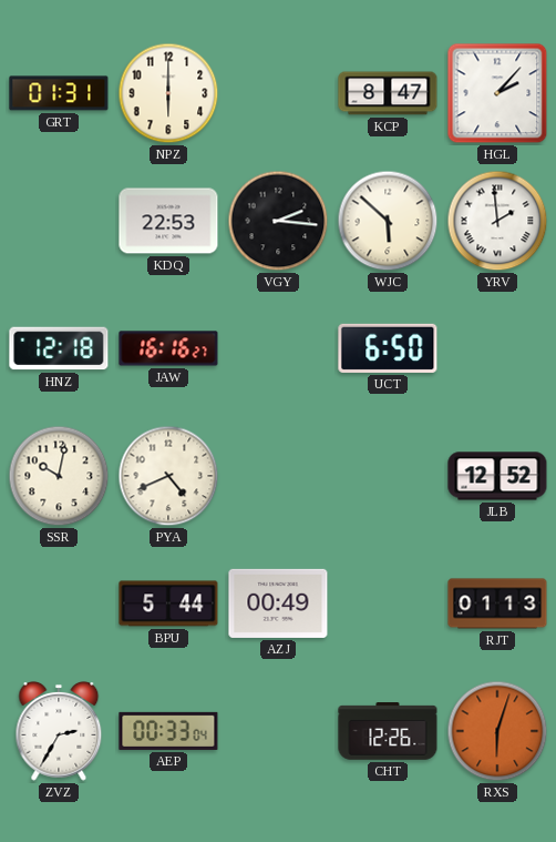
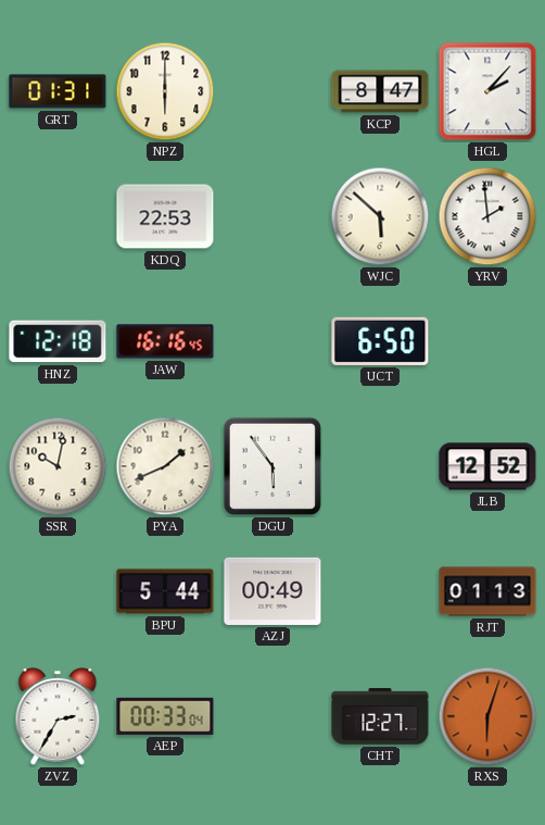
VGY: 2:16 -> none (278, 221)
JAW: 16:16:27 -> 16:16:45 (165, 341)
PYA: 4:41 -> 1:41 (165, 466)
DGU: none -> 5:54 (272, 466)
CHT: 12:26 -> 12:27 (380, 716)
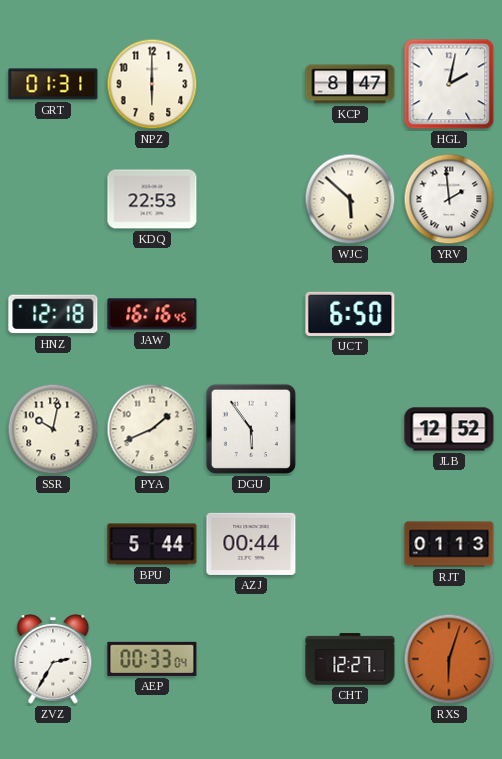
HGL: 2:07 -> 2:02 (449, 84)
AZJ: 00:49 -> 00:44 (251, 544)
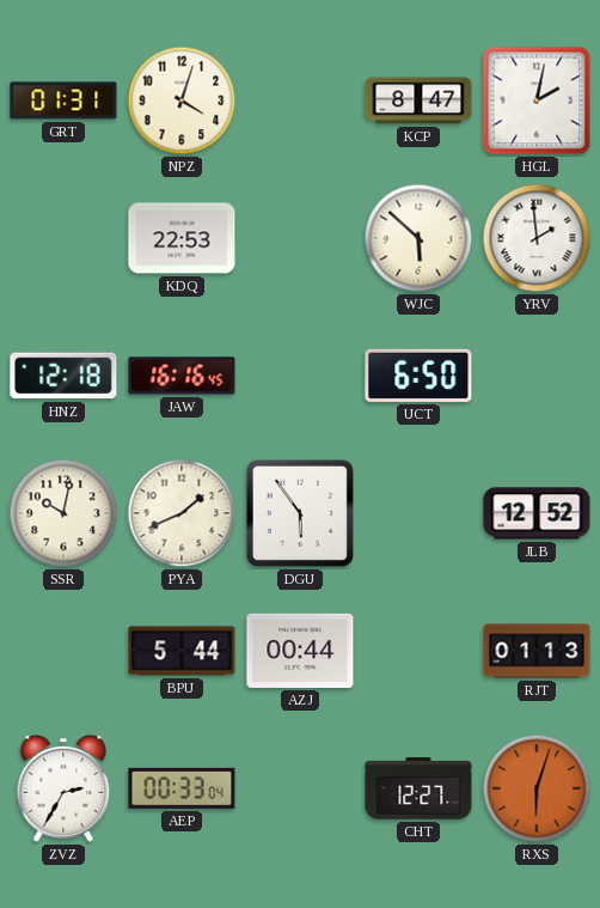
NPZ: 6:00 -> 4:03 (182, 100)
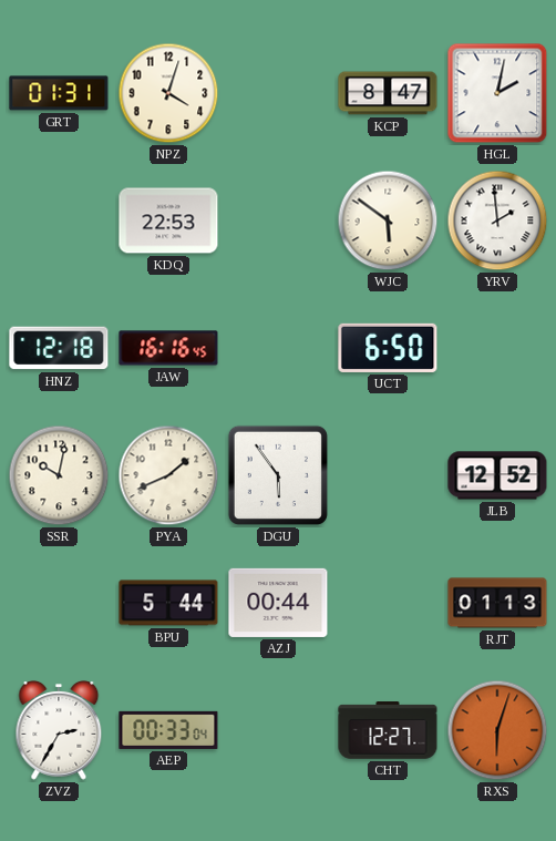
WJC: 5:52 -> 5:51 (388, 220)
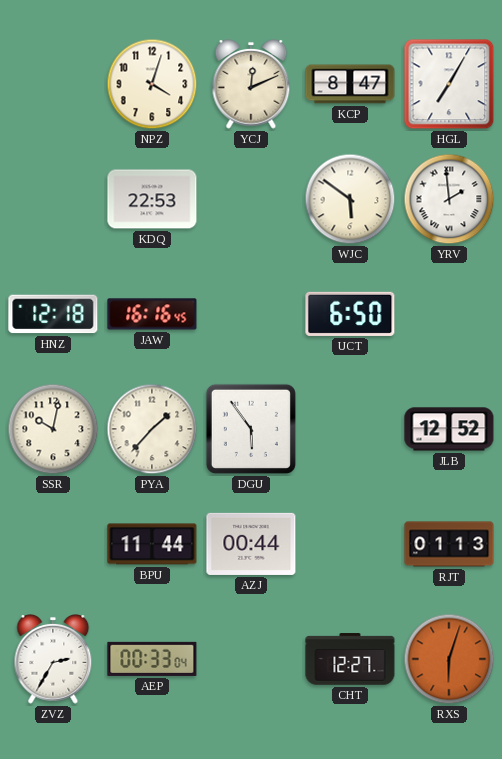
GRT: 01:31 -> none (59, 93)
YCJ: none -> 12:11 (251, 85)
HGL: 2:02 -> 7:05 (449, 84)
PYA: 1:41 -> 1:37 (152, 429)
BPU: 5:44 -> 11:44 (152, 544)
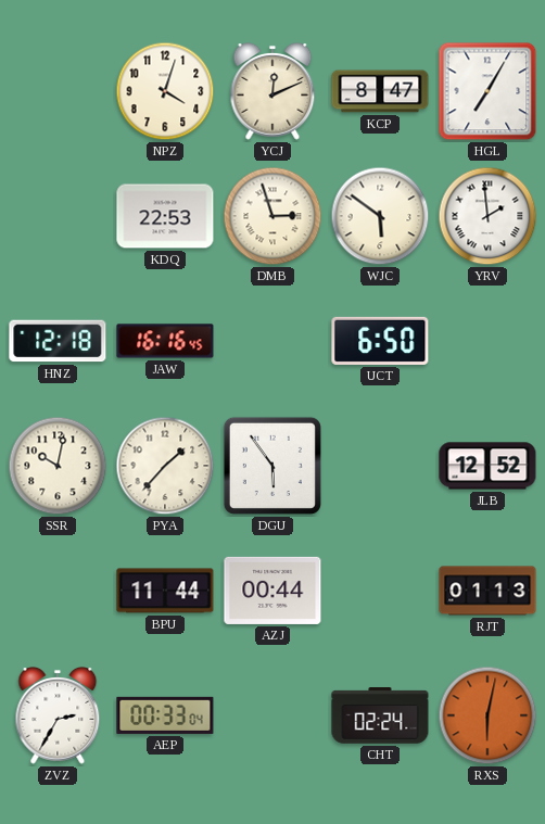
DMB: none -> 2:57 (272, 216)
CHT: 12:27 -> 02:24 (380, 715)
RXS: 6:03 -> 6:02 (487, 715)
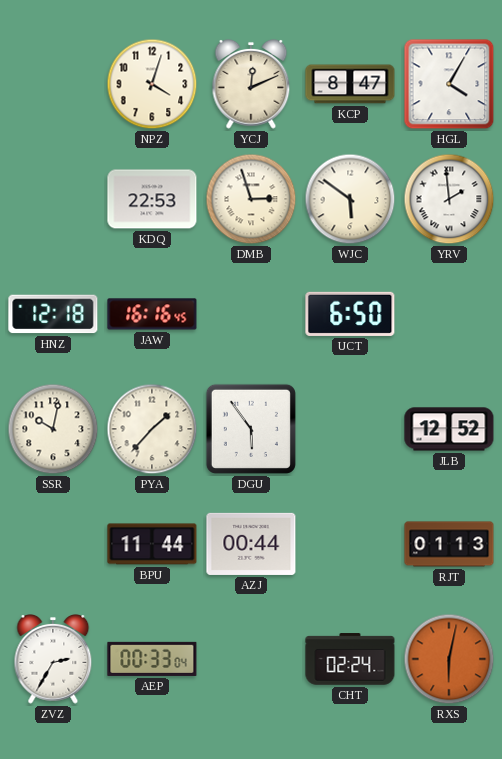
HGL: 7:05 -> 4:05 (449, 84)
